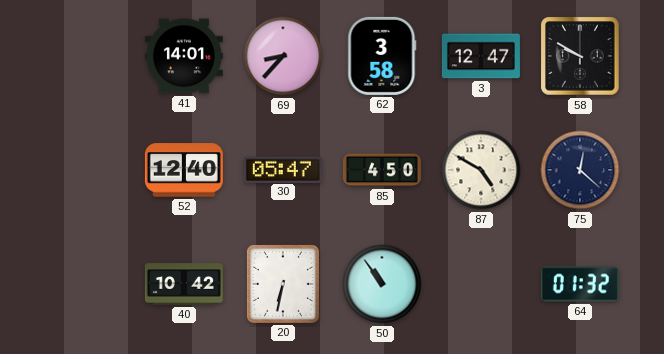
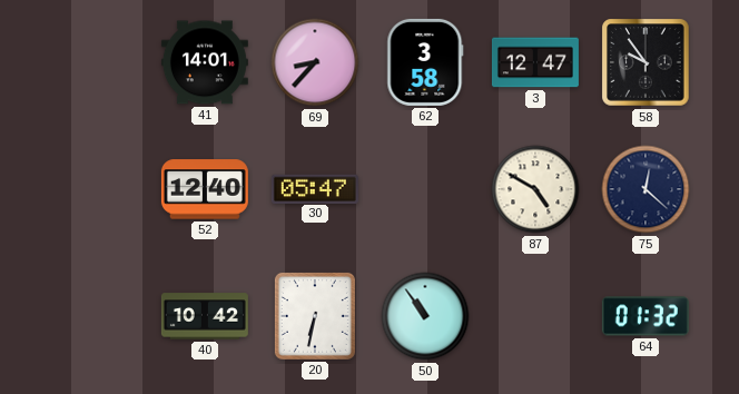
58: 9:50 -> 9:54 (646, 62)
85: 4:50 -> none (382, 170)
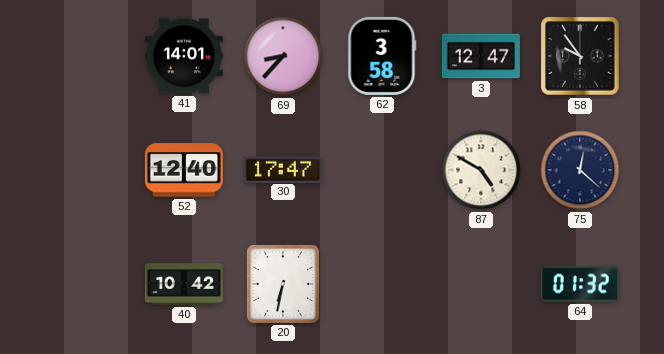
30: 05:47 -> 17:47 (283, 169)
50: 10:54 -> none (425, 316)
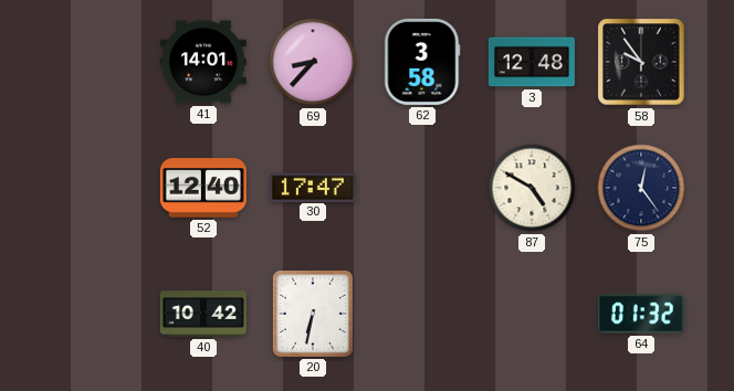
3: 12:47 -> 12:48 (532, 62)
75: 12:22 -> 12:24 (641, 188)
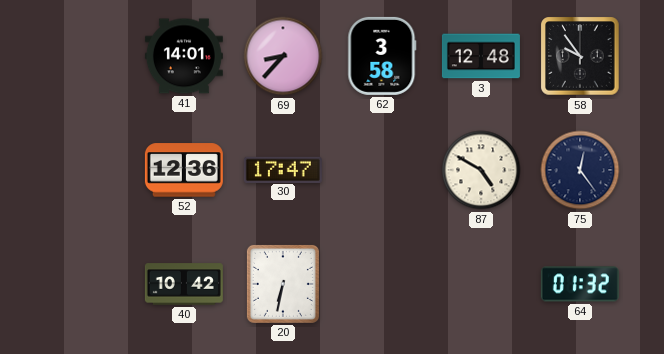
52: 12:40 -> 12:36 (184, 170)
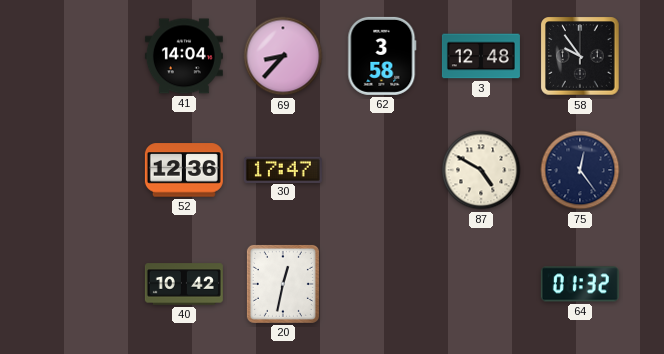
41: 14:01 -> 14:04 (184, 56)
20: 6:32 -> 12:32 (283, 284)
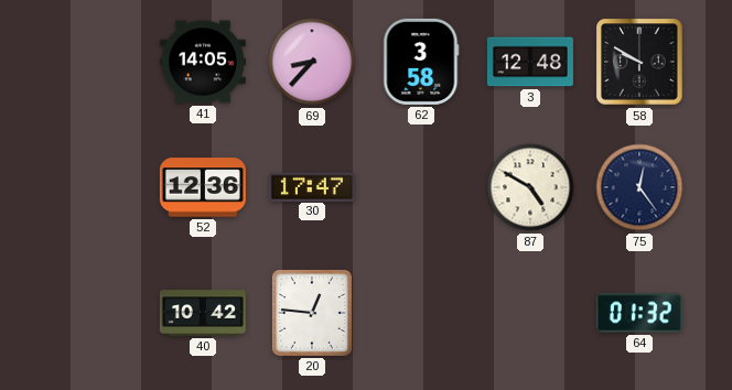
41: 14:04 -> 14:05 (203, 62)
58: 9:54 -> 9:50 (639, 62)
20: 12:32 -> 12:46 (312, 313)
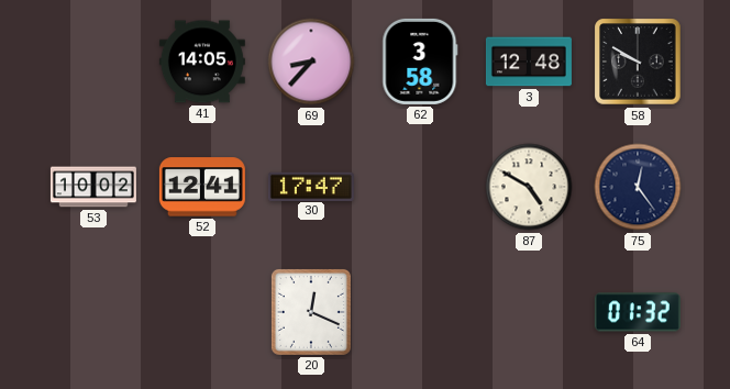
53: none -> 10:02 (93, 187)
52: 12:36 -> 12:41 (202, 187)
40: 10:42 -> none (203, 313)
20: 12:46 -> 12:19 (311, 312)
